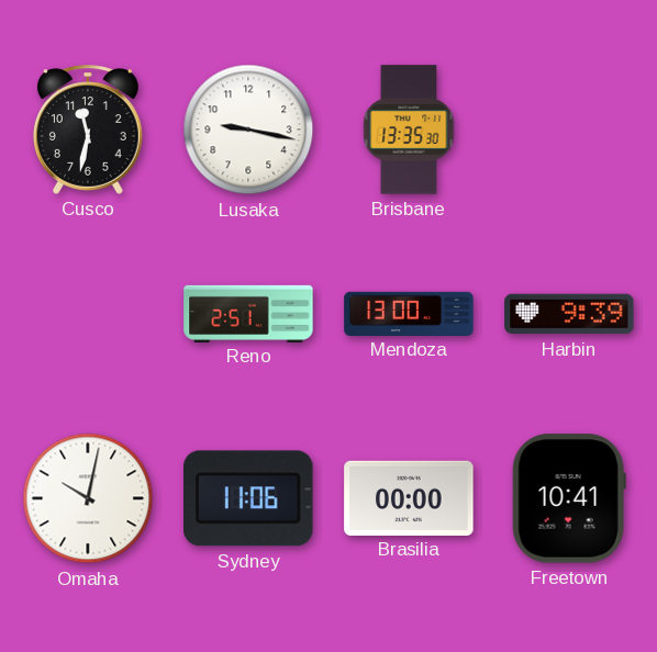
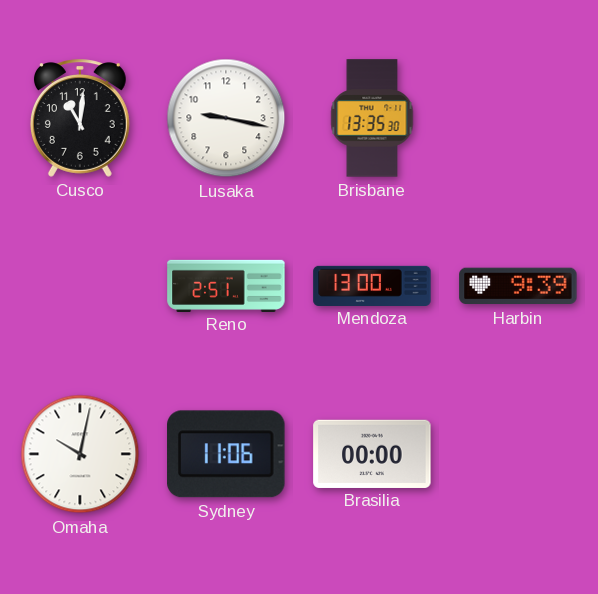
Cusco: 11:32 -> 11:01 (80, 118)
Freetown: 10:41 -> none (569, 498)
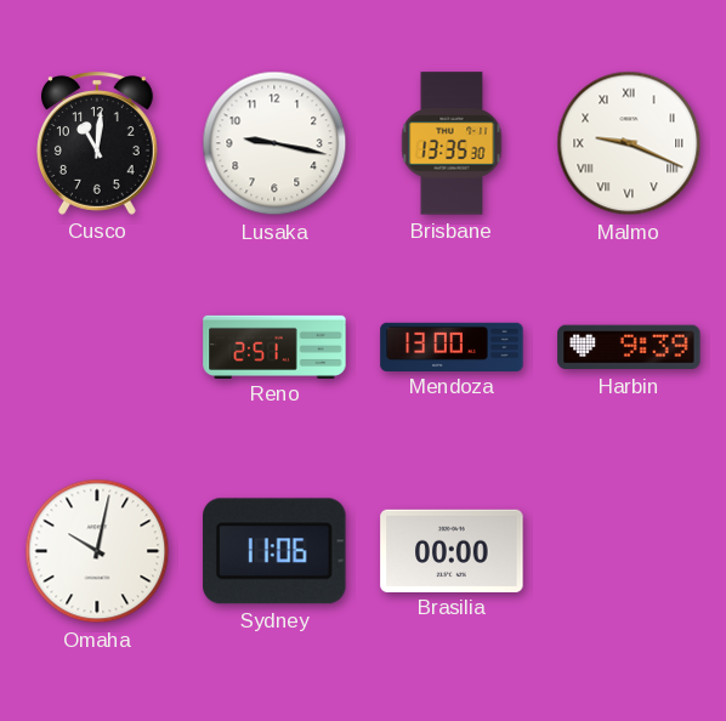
Malmo: none -> 9:19 (629, 143)
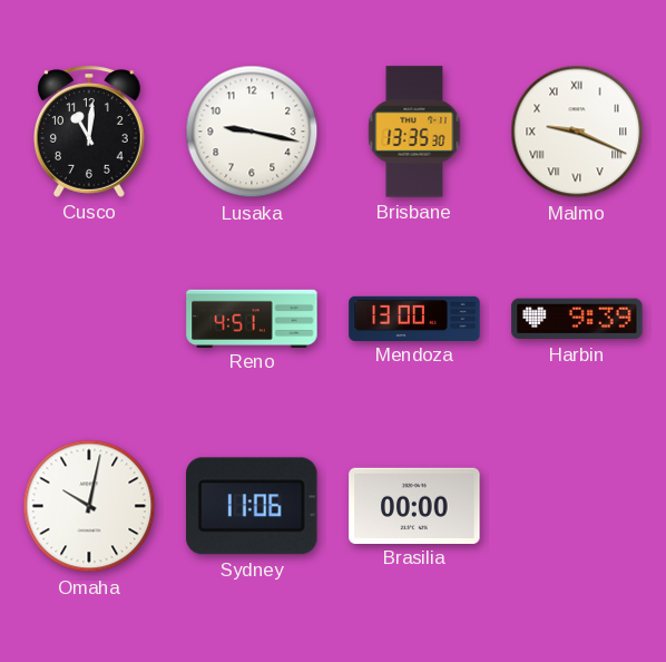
Reno: 2:51 -> 4:51 (252, 318)
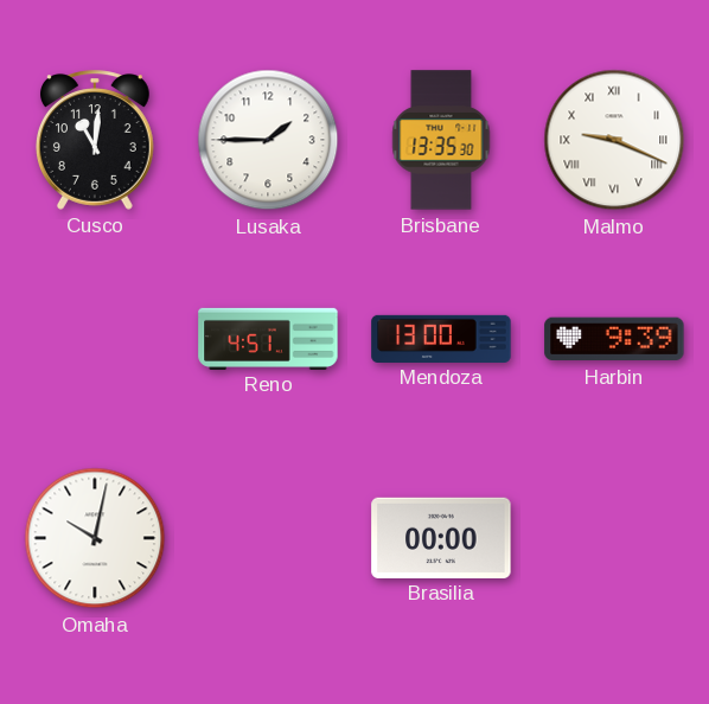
Lusaka: 9:17 -> 1:45 (268, 140)
Sydney: 11:06 -> none (252, 506)
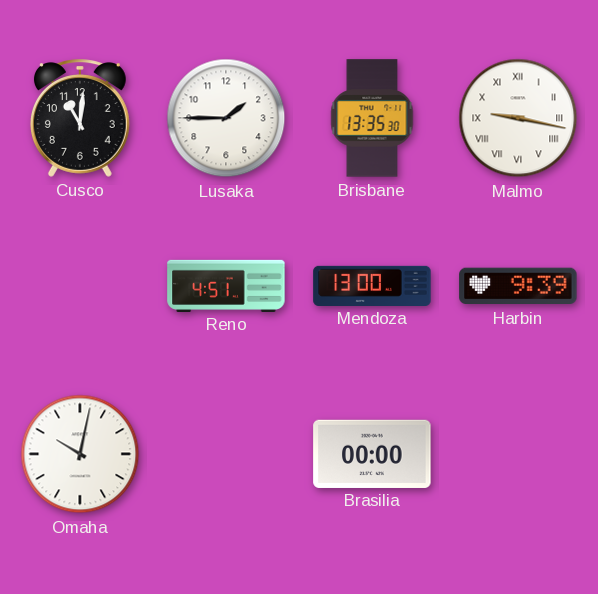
Malmo: 9:19 -> 9:17 (518, 118)
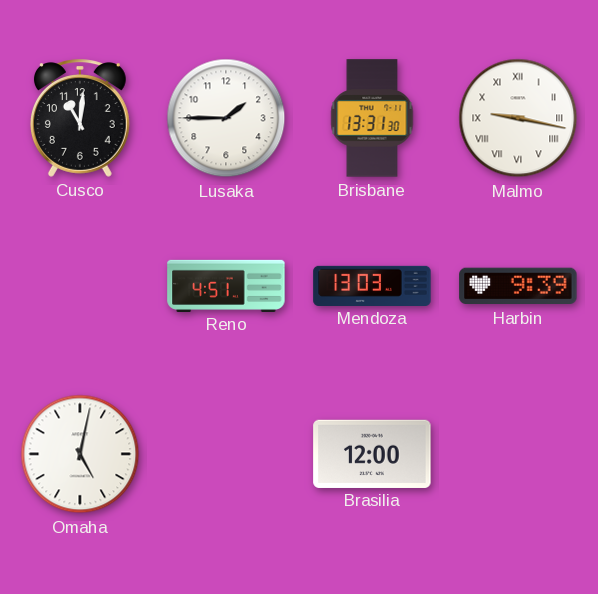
Brisbane: 13:35 -> 13:31 (372, 118)
Mendoza: 13:00 -> 13:03 (372, 285)
Omaha: 10:02 -> 5:02 (80, 454)
Brasilia: 00:00 -> 12:00 (372, 453)
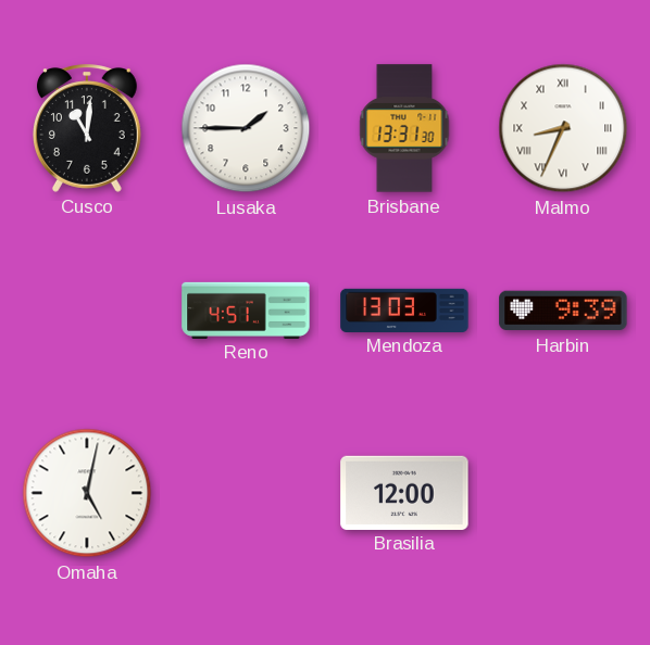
Malmo: 9:17 -> 8:34 (563, 128)
